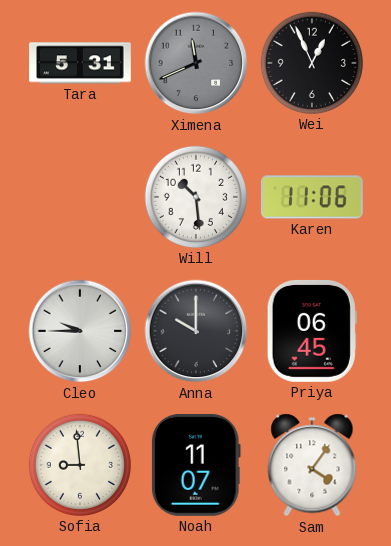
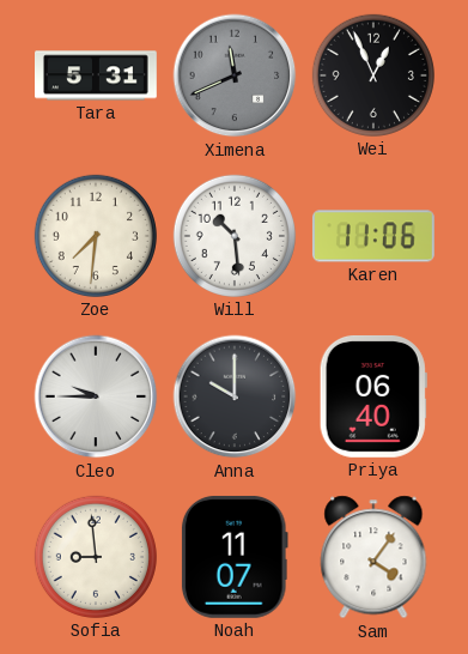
Zoe: none -> 7:31 (96, 236)
Priya: 06:45 -> 06:40 (373, 396)
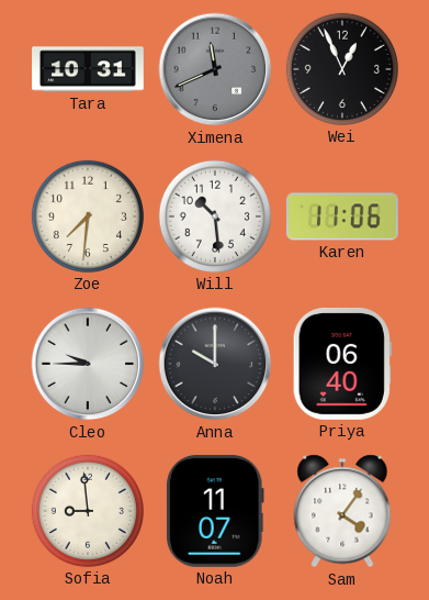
Tara: 5:31 -> 10:31 (89, 69)
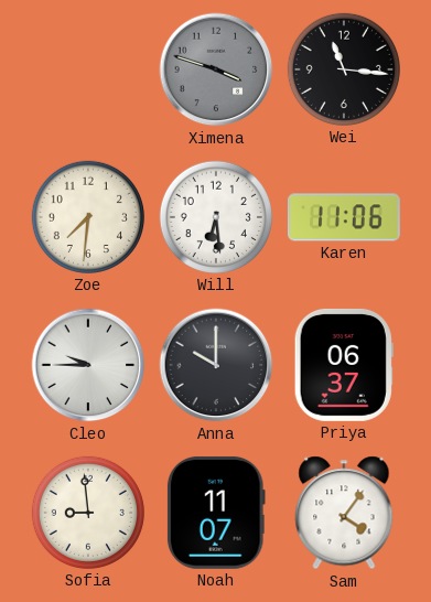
Tara: 10:31 -> none (89, 69)
Ximena: 11:41 -> 3:48 (216, 69)
Wei: 12:56 -> 11:16 (344, 69)
Will: 10:29 -> 6:29 (216, 217)
Priya: 06:40 -> 06:37 (344, 365)
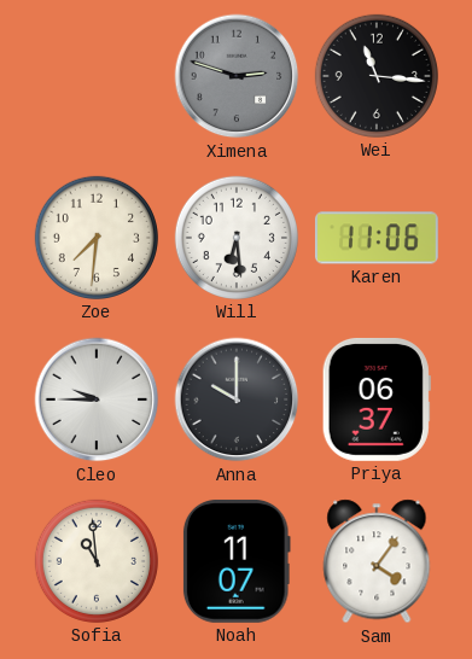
Ximena: 3:48 -> 2:48 (237, 76)
Sofia: 8:59 -> 10:59 (97, 561)
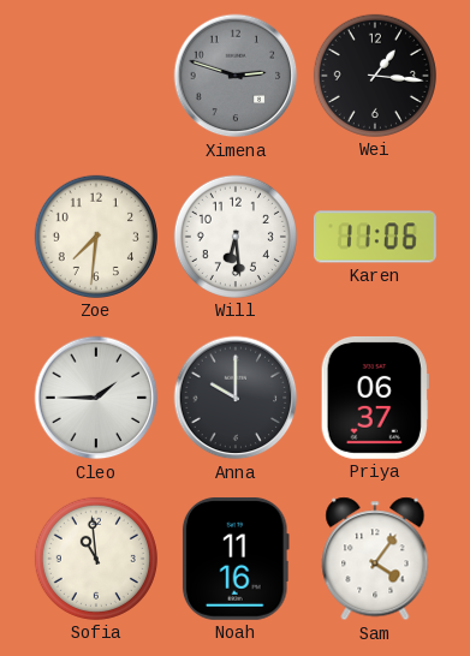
Wei: 11:16 -> 1:16 (375, 76)
Cleo: 9:45 -> 1:45 (96, 398)
Noah: 11:07 -> 11:16 (236, 559)
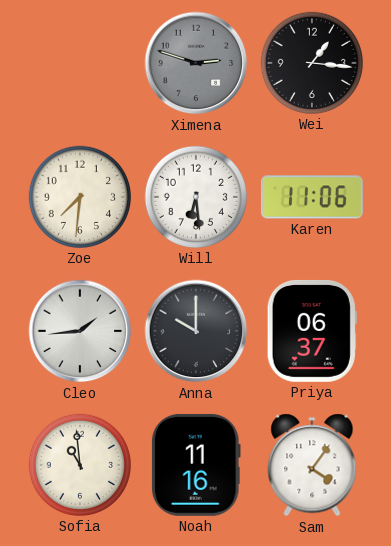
Cleo: 1:45 -> 1:44 (80, 331)
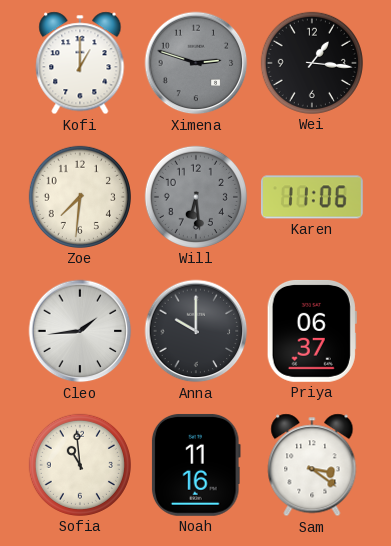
Kofi: none -> 1:00 (80, 63)
Will dial: white -> grey (196, 197)
Sam: 4:06 -> 3:21 (312, 465)
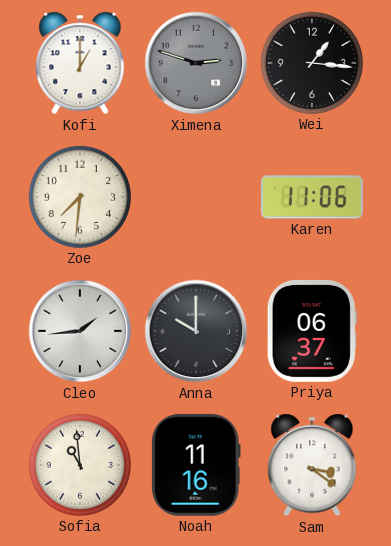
Will: 6:29 -> none (196, 197)
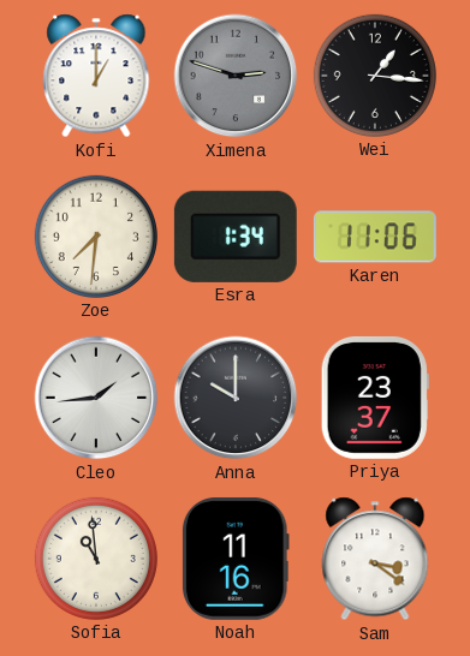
Esra: none -> 1:34 (236, 237)
Priya: 06:37 -> 23:37 (375, 398)
